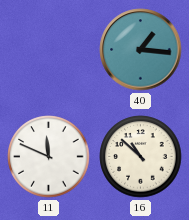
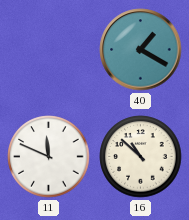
40: 1:16 -> 1:20 (141, 50)
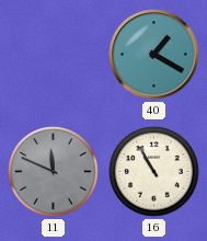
11 dial: white -> grey (54, 172)
16: 10:52 -> 10:55 (154, 172)
